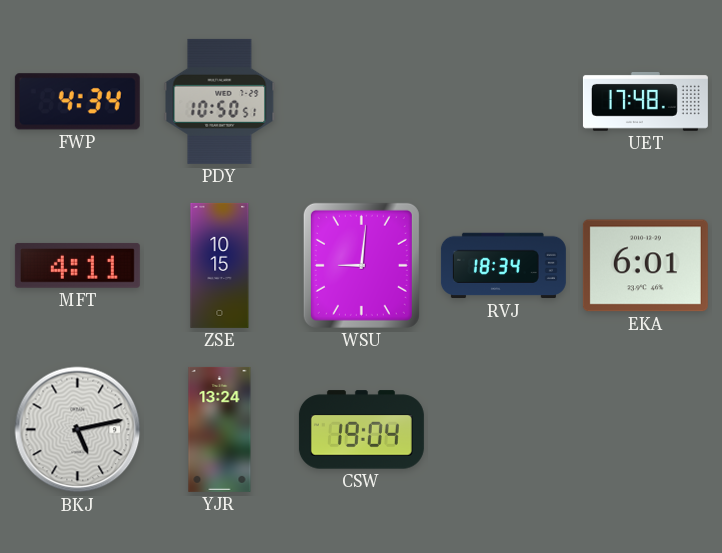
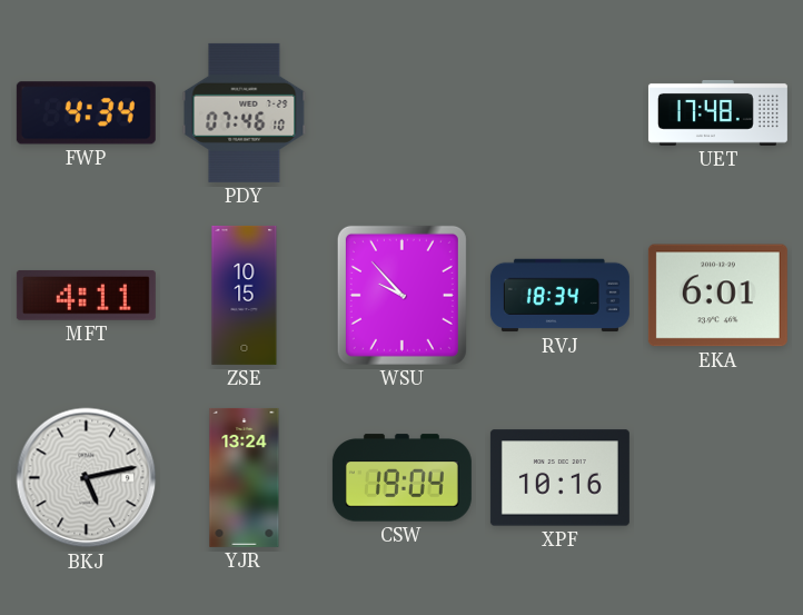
PDY: 10:50 -> 07:46 (245, 112)
WSU: 9:01 -> 9:53 (401, 295)
XPF: none -> 10:16 (559, 478)
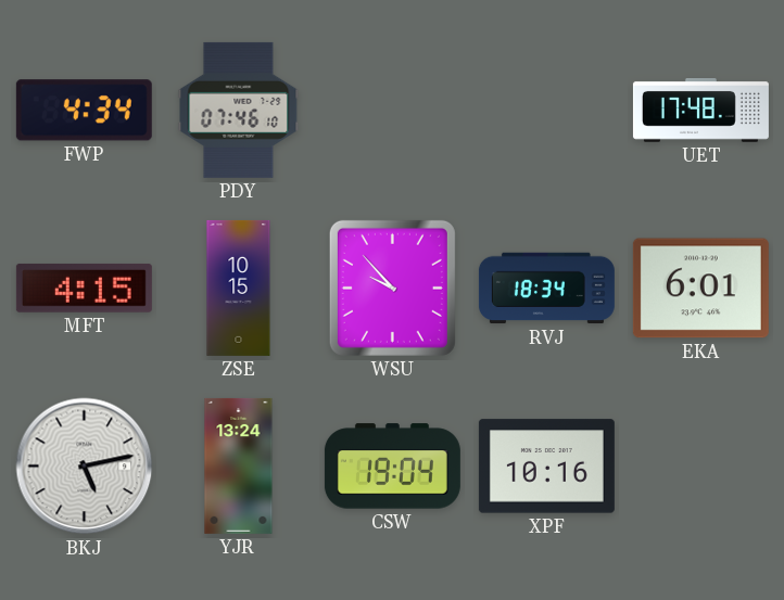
MFT: 4:11 -> 4:15 (84, 288)
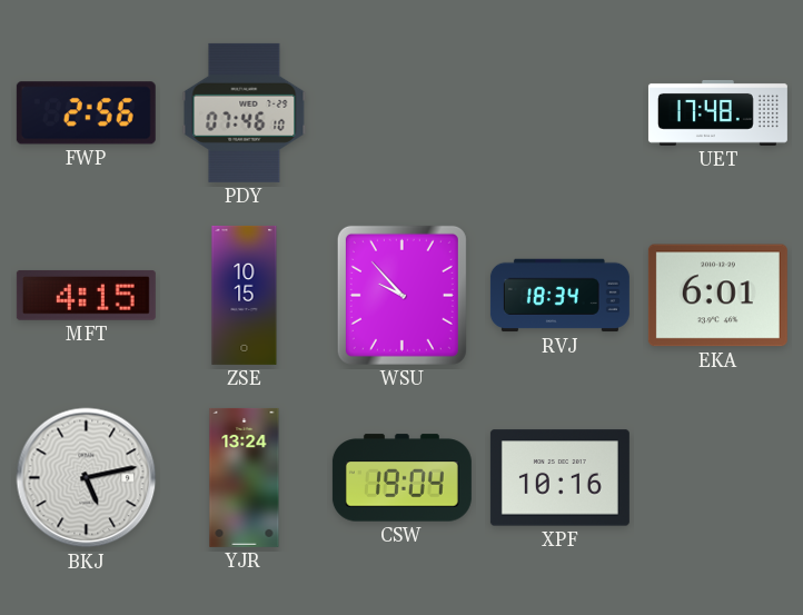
FWP: 4:34 -> 2:56 (86, 113)
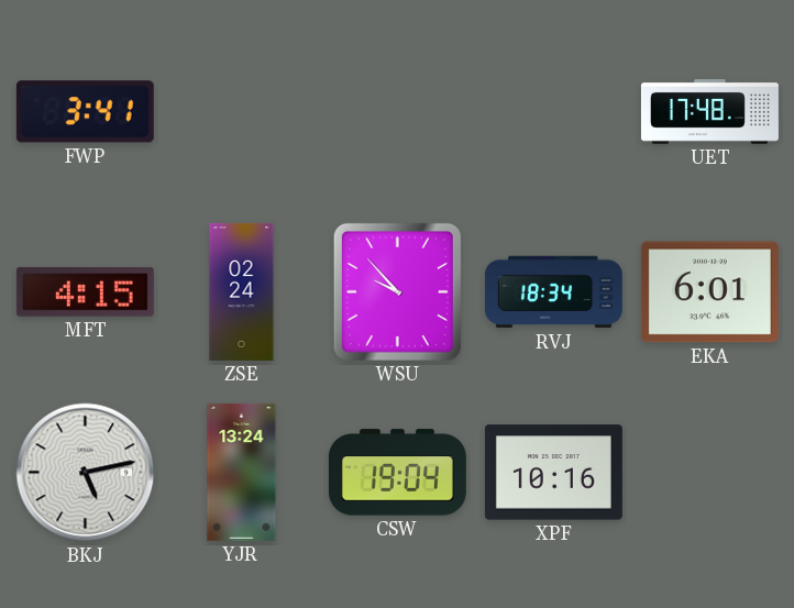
FWP: 2:56 -> 3:41 (85, 112)
PDY: 07:46 -> none (245, 112)
ZSE: 10:15 -> 02:24 (242, 291)
